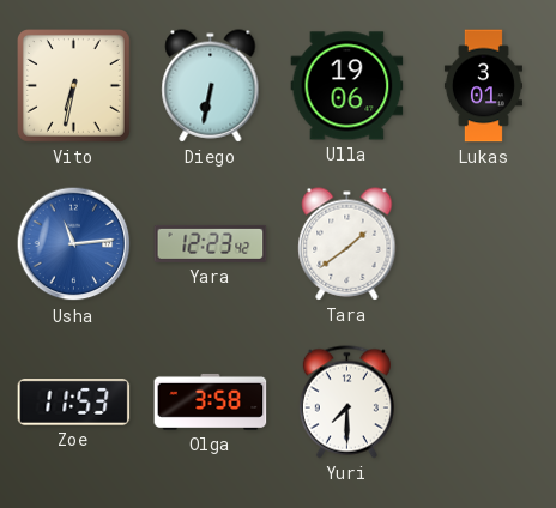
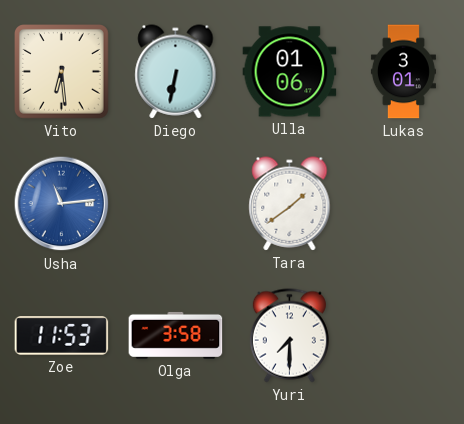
Vito: 6:32 -> 6:29 (62, 72)
Ulla: 19:06 -> 01:06 (290, 72)
Yara: 12:23 -> none (211, 243)
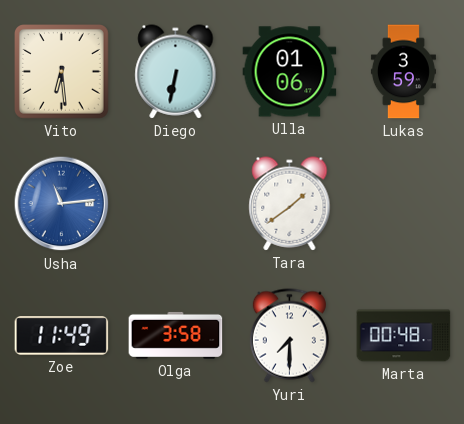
Lukas: 3:01 -> 3:59 (403, 72)
Zoe: 11:53 -> 11:49 (62, 336)
Marta: none -> 00:48 (404, 336)
